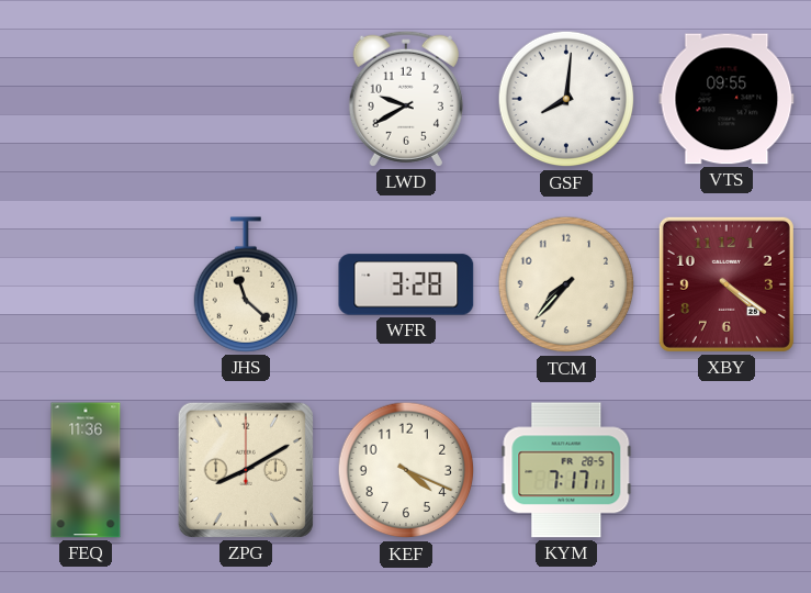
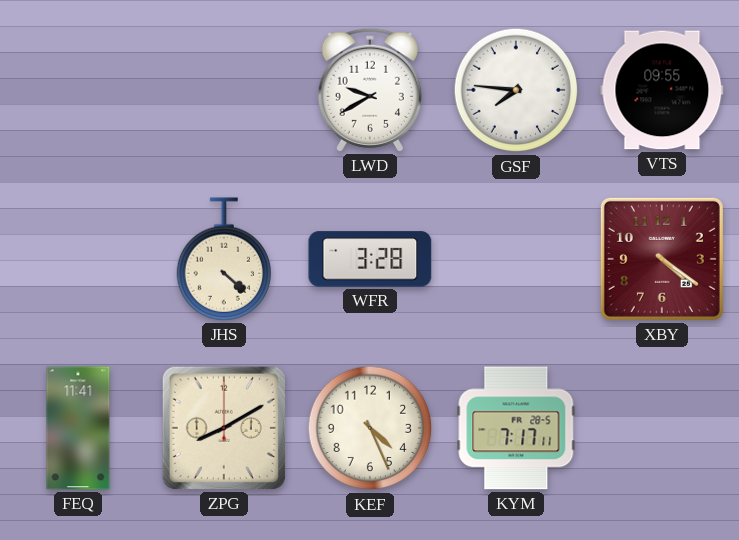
GSF: 8:01 -> 7:46 (516, 90)
JHS: 11:22 -> 4:22 (223, 259)
TCM: 7:37 -> none (566, 284)
FEQ: 11:36 -> 11:41 (78, 428)
KEF: 4:19 -> 4:26 (370, 428)
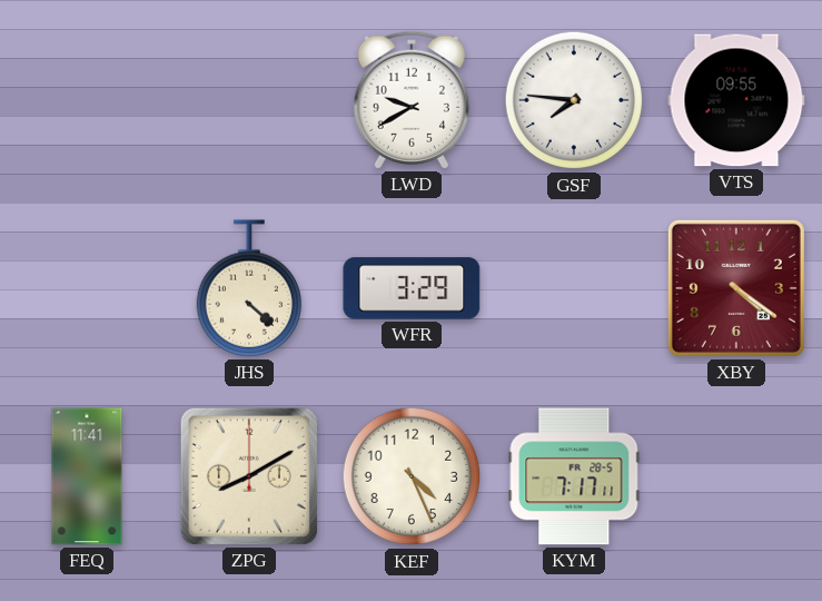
WFR: 3:28 -> 3:29 (412, 288)
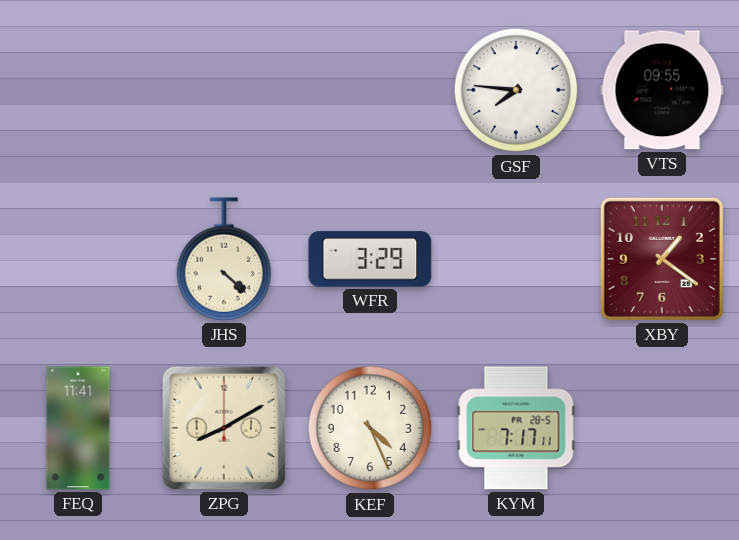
LWD: 9:40 -> none (412, 100)
XBY: 4:21 -> 1:21 (662, 259)
